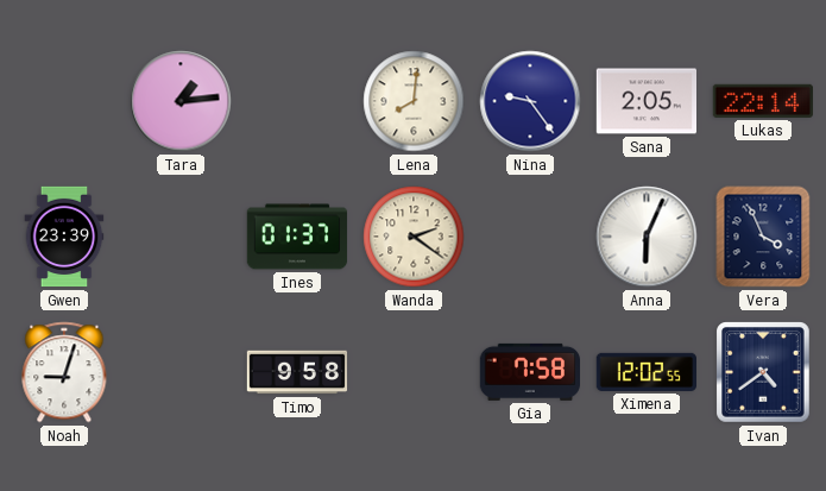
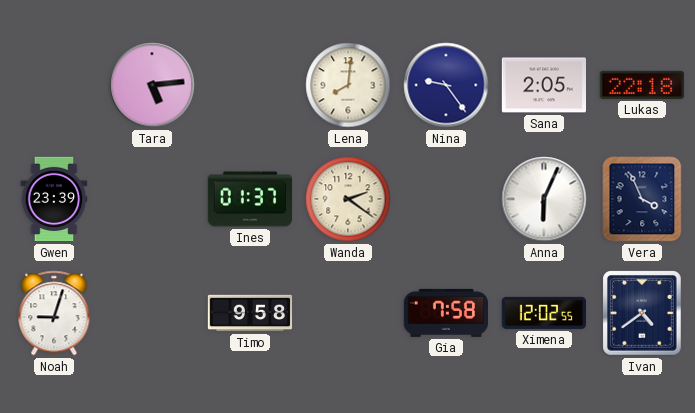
Tara: 1:14 -> 5:14 (152, 85)
Lukas: 22:14 -> 22:18 (641, 85)
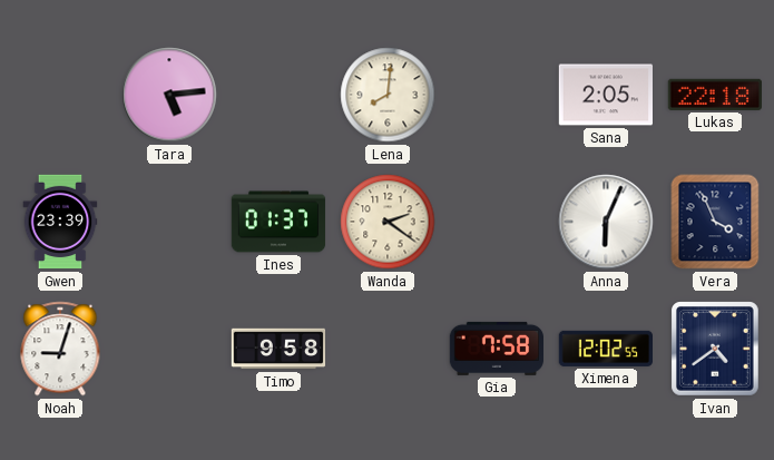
Nina: 9:24 -> none (446, 85)
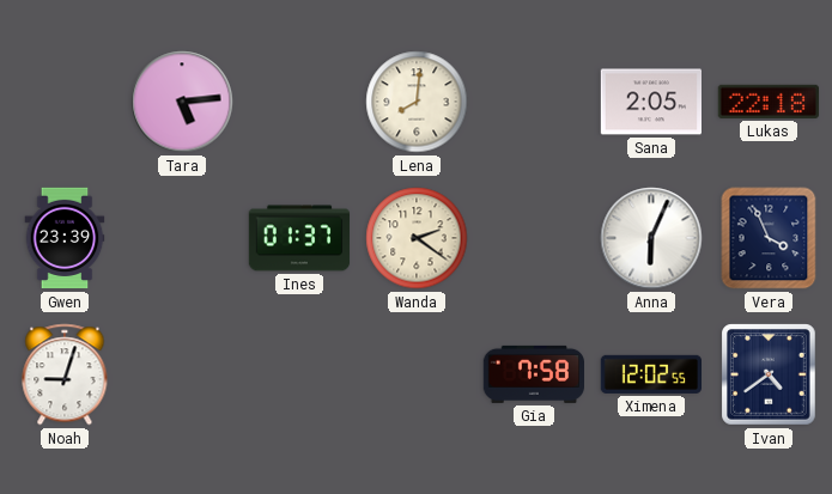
Timo: 9:58 -> none (278, 349)
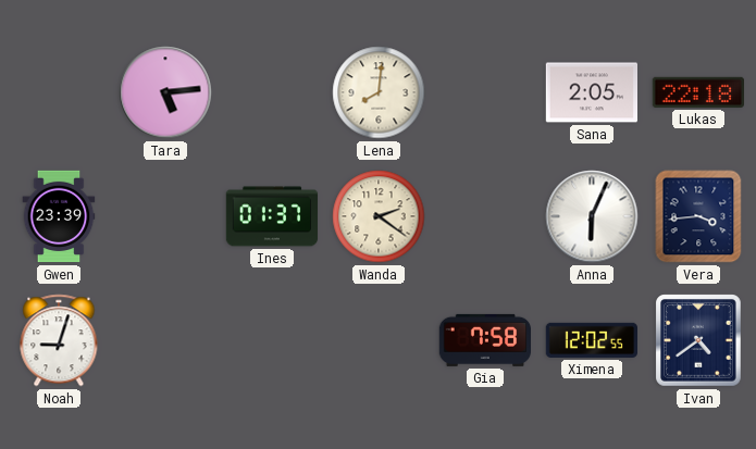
Vera: 3:56 -> 3:44 (698, 216)
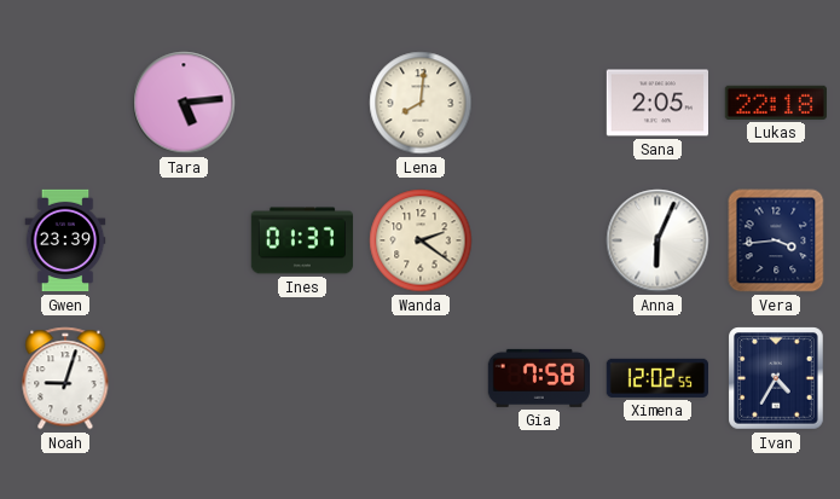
Ivan: 4:39 -> 4:35 (776, 378)
